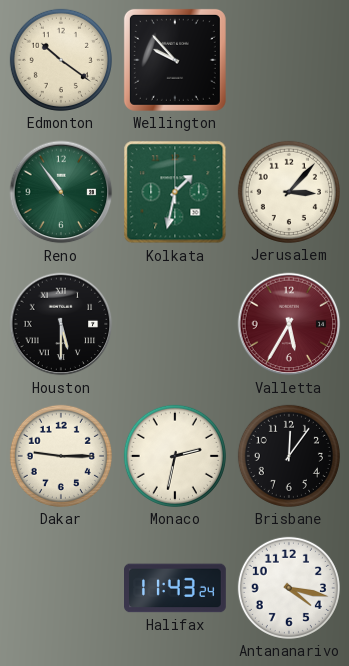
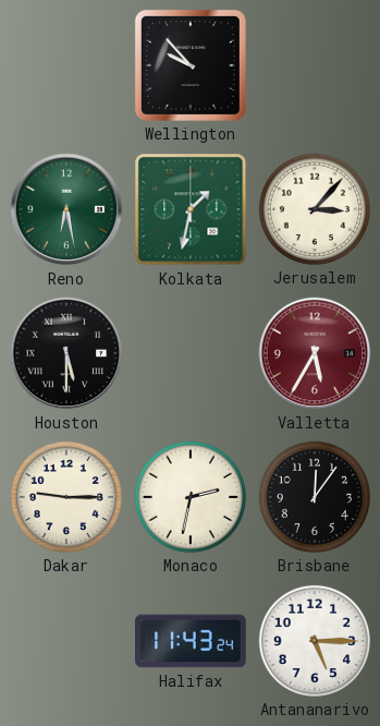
Edmonton: 10:21 -> none (61, 60)
Reno: 10:54 -> 6:28 (66, 209)
Antananarivo: 4:17 -> 5:15 (315, 641)
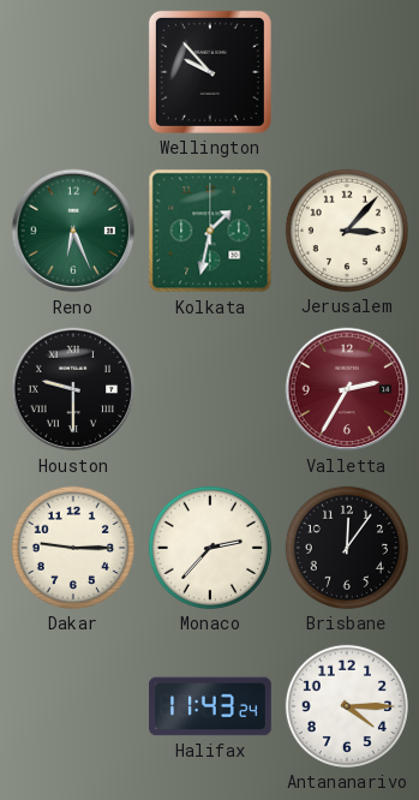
Reno: 6:28 -> 6:26 (73, 231)
Houston: 5:30 -> 9:30 (73, 389)
Valletta: 5:35 -> 2:35 (347, 389)
Monaco: 2:32 -> 2:37 (210, 548)
Antananarivo: 5:15 -> 4:15 (347, 706)
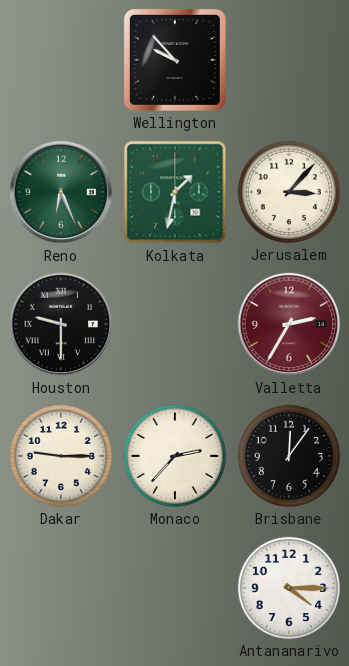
Halifax: 11:43 -> none (211, 706)
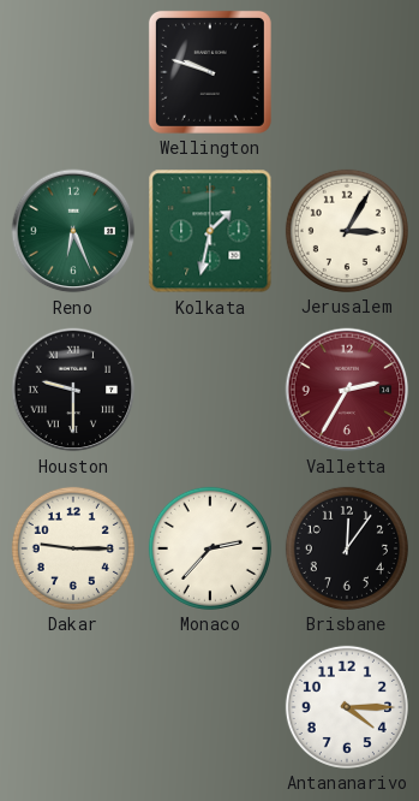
Wellington: 9:53 -> 9:48 (210, 72)
Jerusalem: 3:07 -> 3:05 (347, 231)
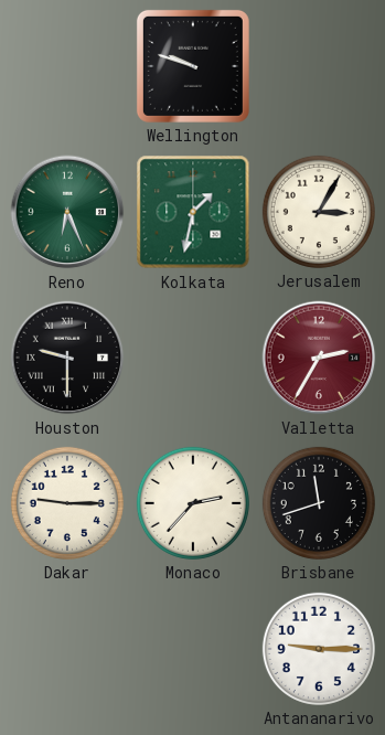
Brisbane: 12:06 -> 11:42 (319, 503)
Antananarivo: 4:15 -> 9:15 (319, 649)
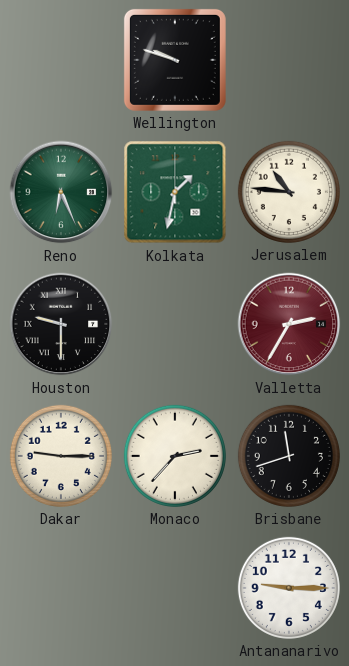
Jerusalem: 3:05 -> 10:46 (289, 192)
